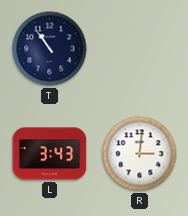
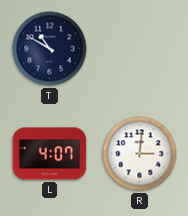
T: 10:54 -> 10:50 (50, 49)
L: 3:43 -> 4:07 (50, 154)
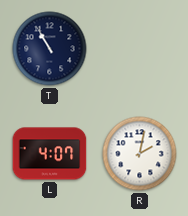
T: 10:50 -> 10:55 (50, 49)
R: 3:01 -> 2:02 (140, 154)
